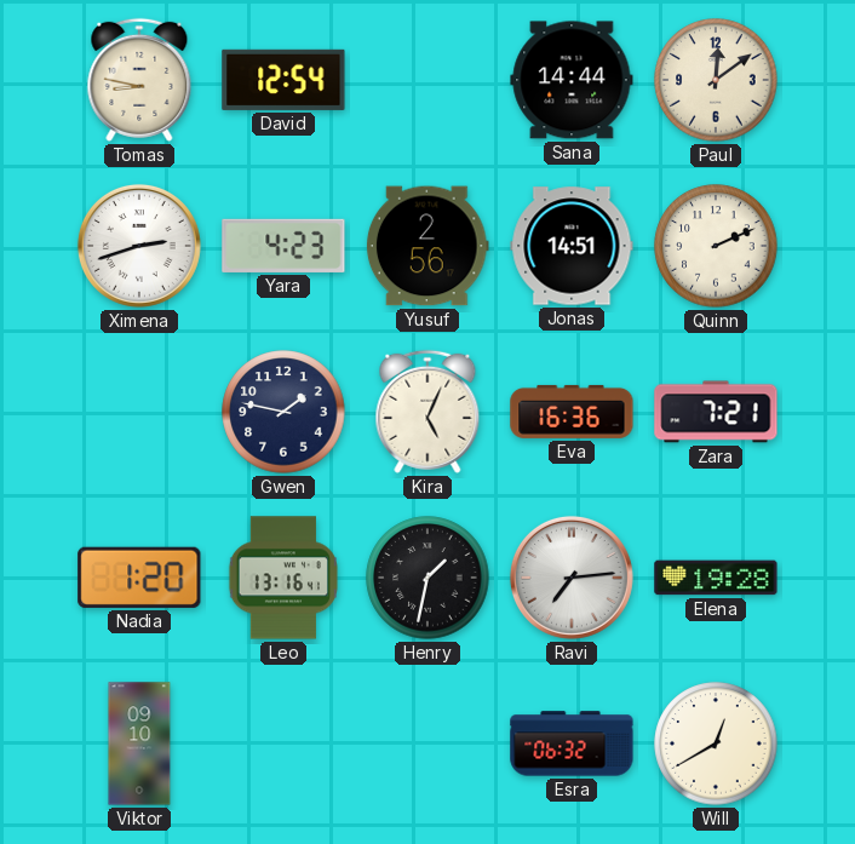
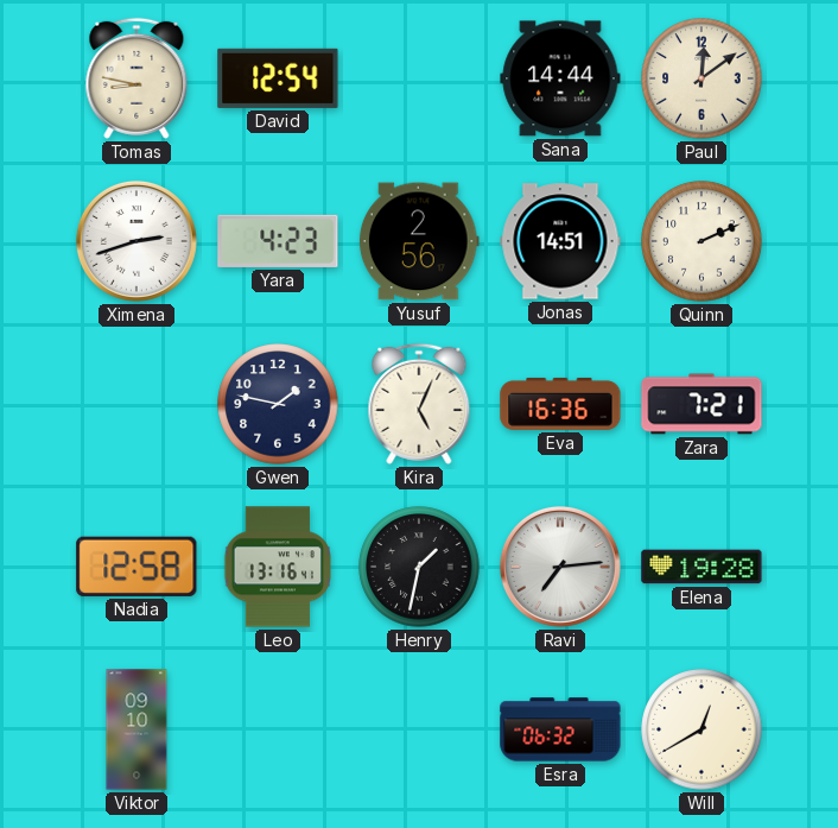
Nadia: 1:20 -> 12:58 (137, 567)
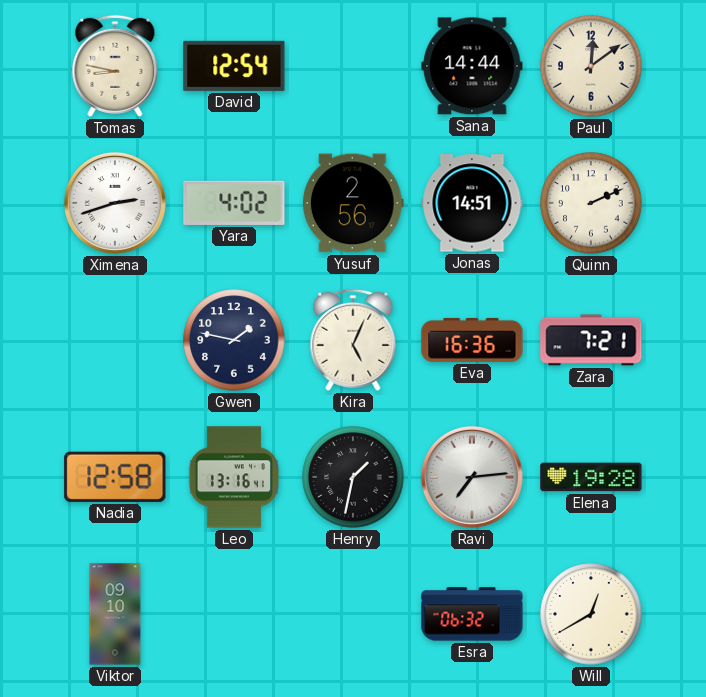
Yara: 4:23 -> 4:02 (234, 203)
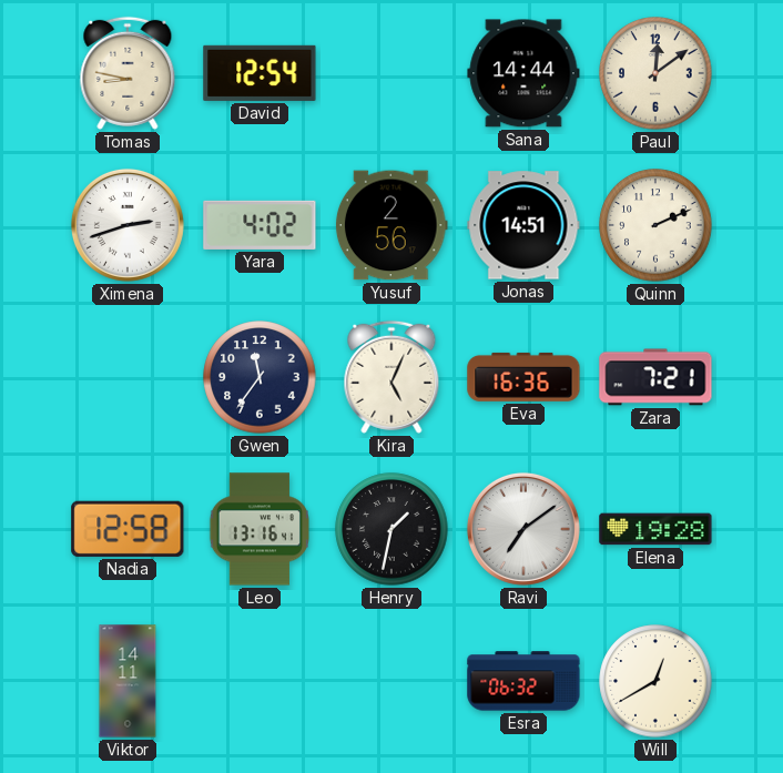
Gwen: 1:47 -> 11:36 (260, 377)
Ravi: 7:14 -> 7:09 (523, 529)
Viktor: 09:10 -> 14:11 (128, 681)
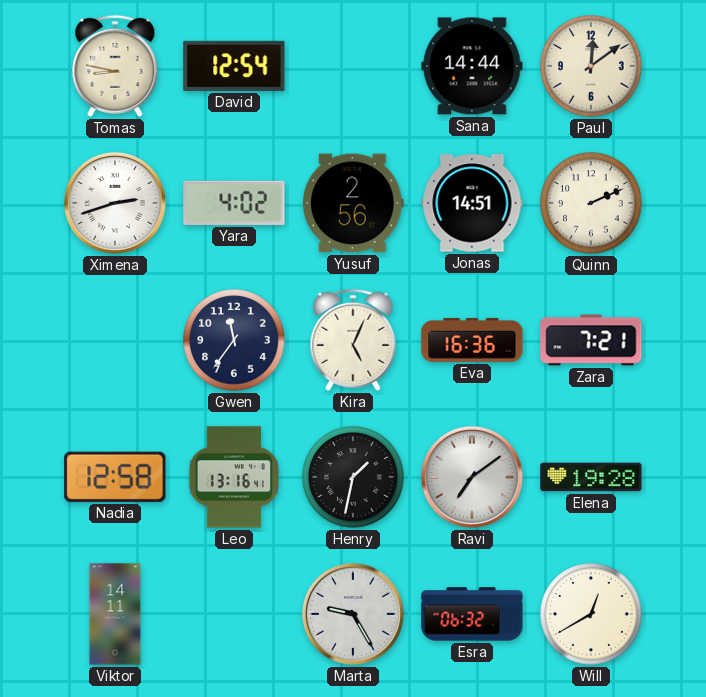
Marta: none -> 9:25 (353, 614)
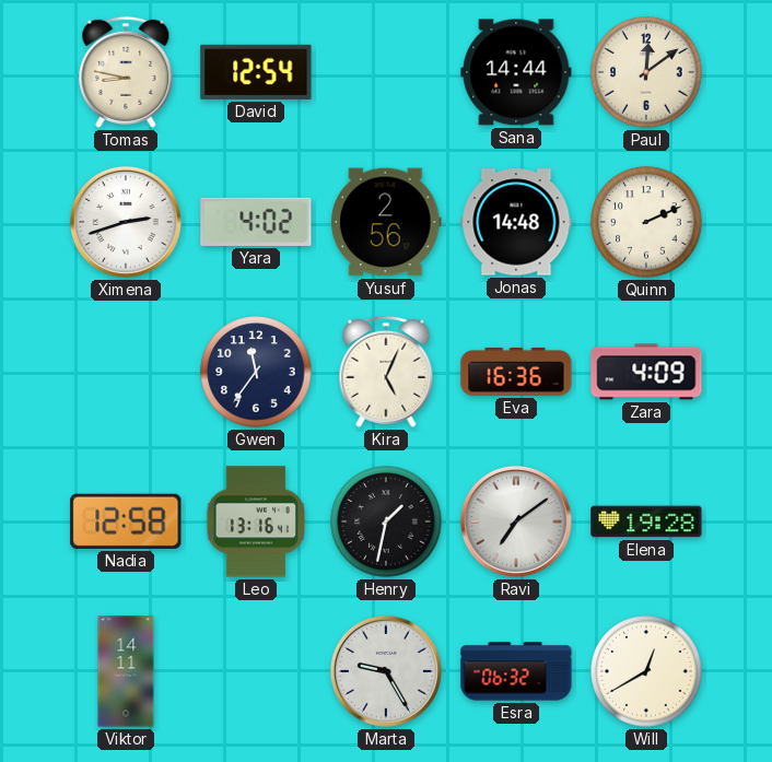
Jonas: 14:51 -> 14:48 (516, 222)
Zara: 7:21 -> 4:09 (646, 372)
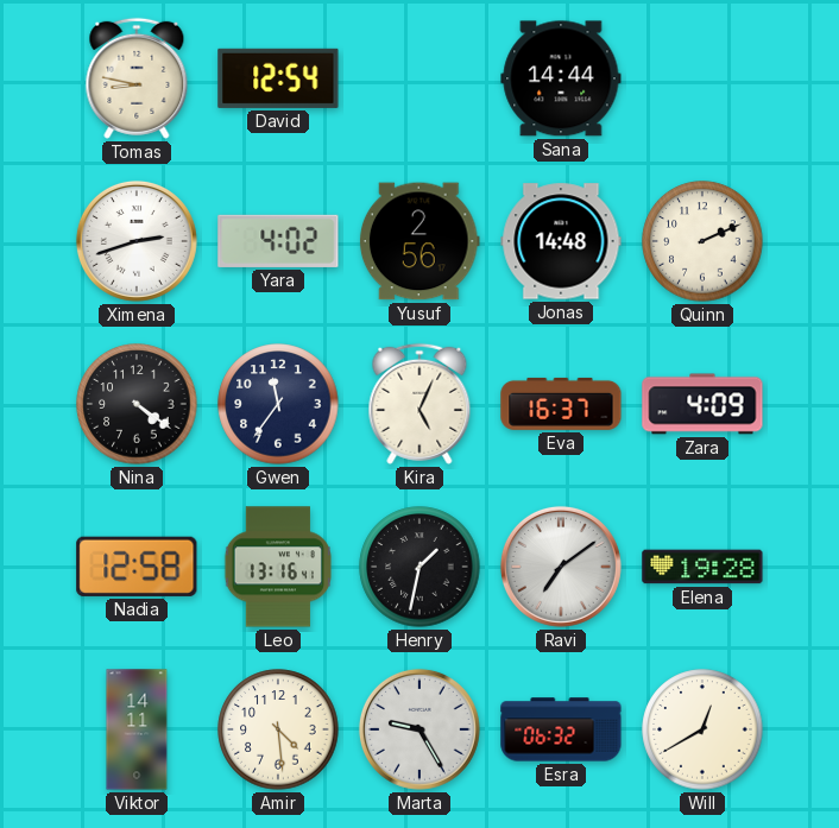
Paul: 12:09 -> none (646, 72)
Nina: none -> 4:21 (137, 404)
Eva: 16:36 -> 16:37 (561, 404)
Amir: none -> 4:29 (278, 729)
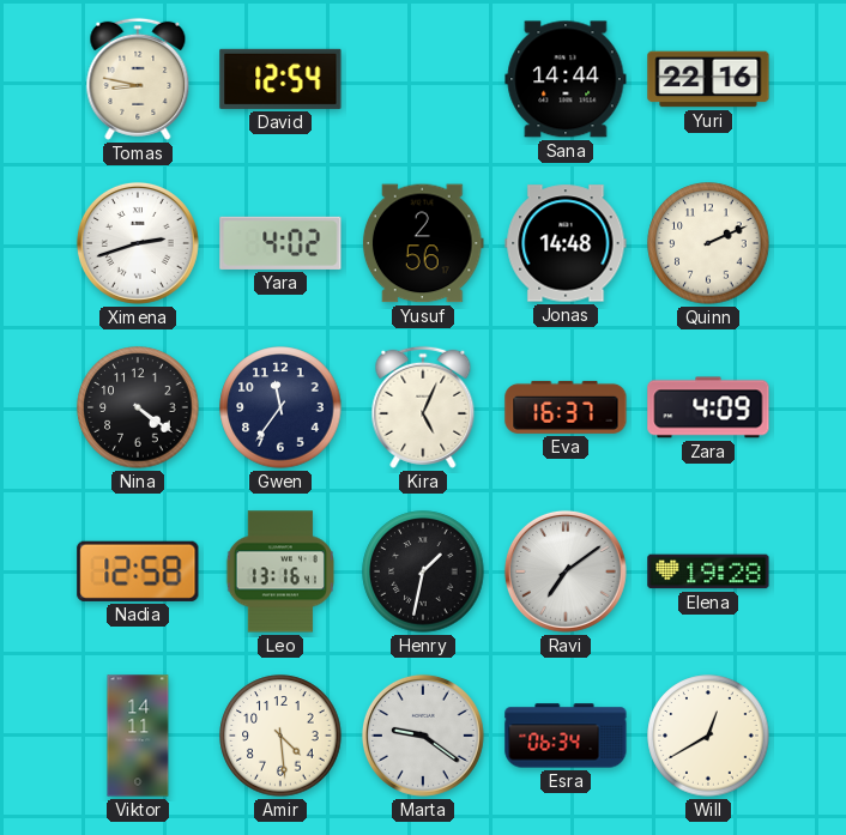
Yuri: none -> 22:16 (708, 79)
Marta: 9:25 -> 9:21 (423, 736)
Esra: 06:32 -> 06:34 (566, 736)
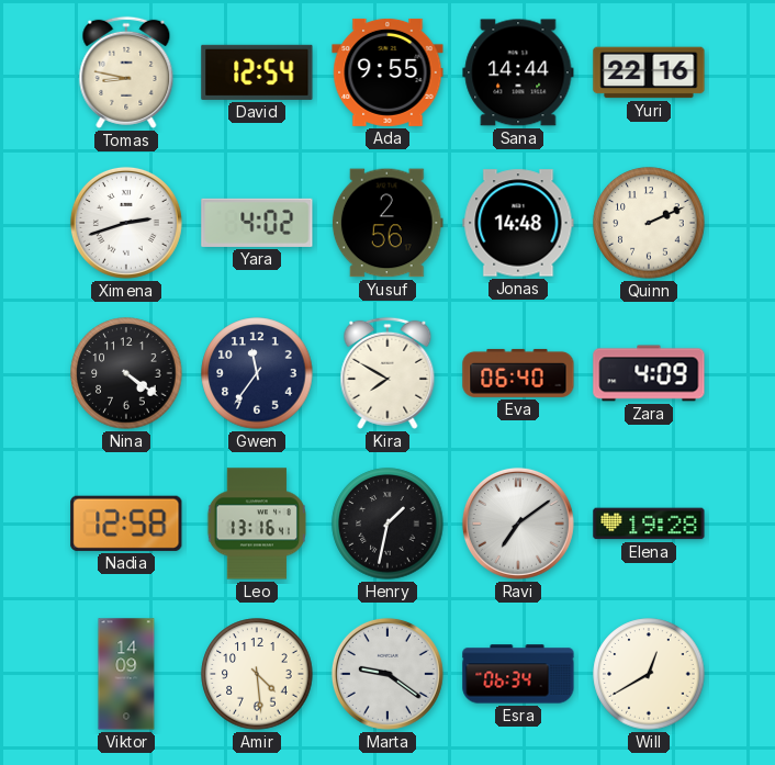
Ada: none -> 9:55 (387, 72)
Kira: 5:04 -> 7:50 (387, 373)
Eva: 16:37 -> 06:40 (518, 373)
Viktor: 14:11 -> 14:09 (126, 674)
